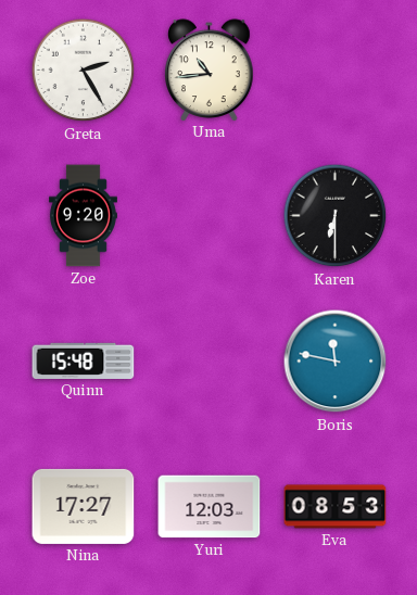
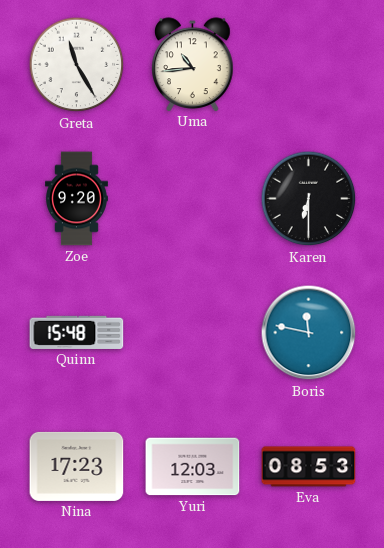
Greta: 2:25 -> 11:25 (77, 65)
Nina: 17:27 -> 17:23 (77, 466)
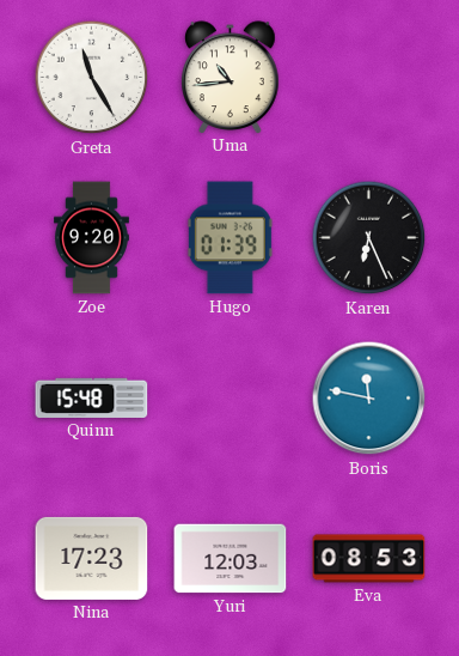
Hugo: none -> 01:39 (229, 238)
Karen: 6:30 -> 6:26 (369, 238)
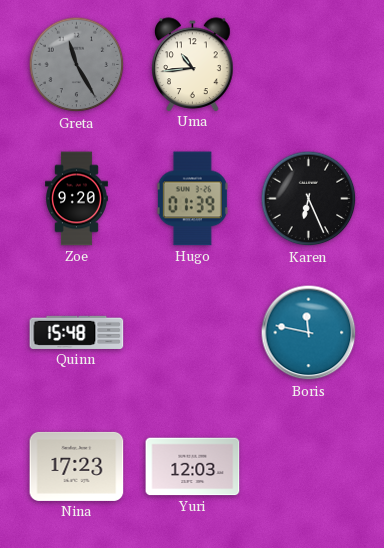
Greta dial: white -> grey (77, 65)
Eva: 08:53 -> none (369, 559)
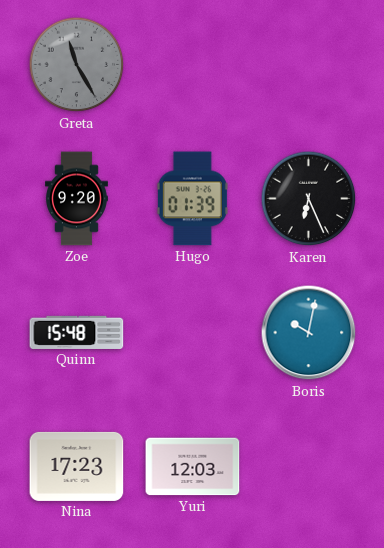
Uma: 10:44 -> none (193, 64)
Boris: 11:47 -> 10:02 (309, 333)
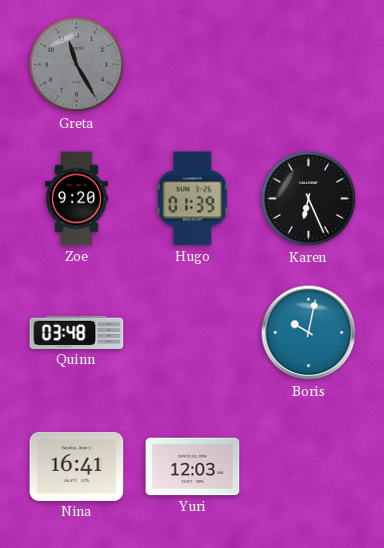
Quinn: 15:48 -> 03:48 (77, 332)
Nina: 17:23 -> 16:41 (77, 466)
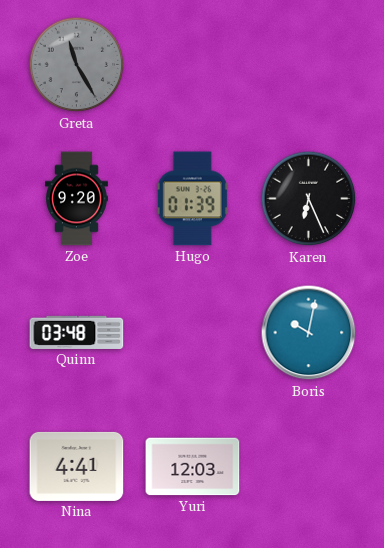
Nina: 16:41 -> 4:41 (77, 466)
